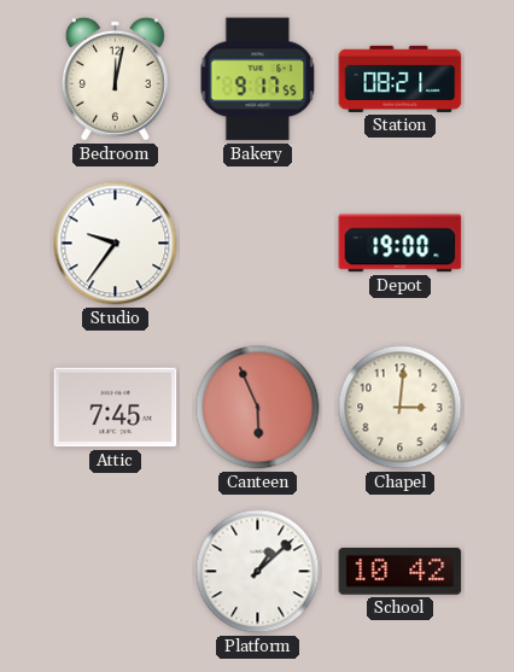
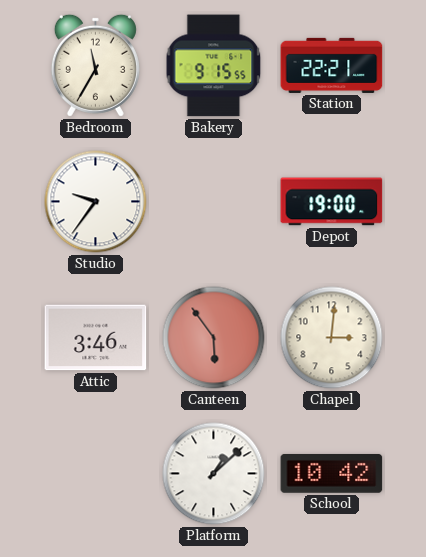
Bedroom: 12:02 -> 11:35 (95, 65)
Bakery: 9:17 -> 9:15 (214, 66)
Station: 08:21 -> 22:21 (332, 65)
Attic: 7:45 -> 3:46 (96, 338)
Canteen: 5:56 -> 5:54 (214, 338)
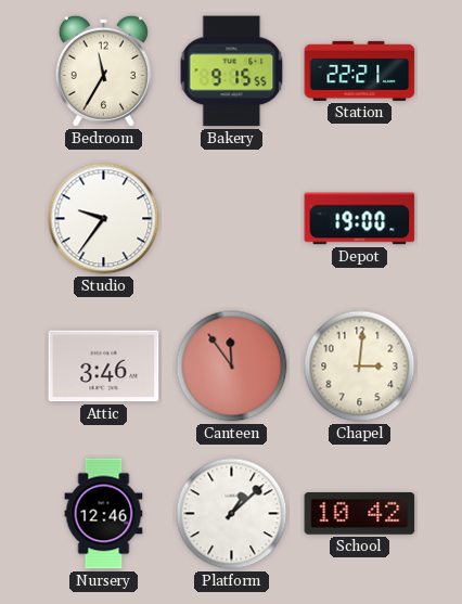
Canteen: 5:54 -> 11:54 (232, 367)
Nursery: none -> 12:46 (104, 514)
